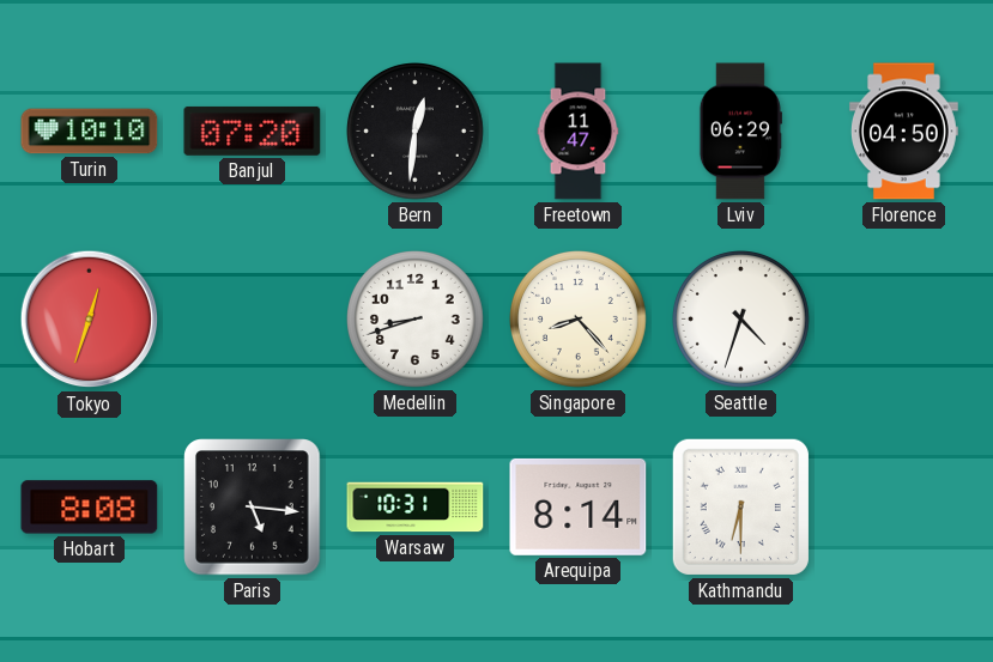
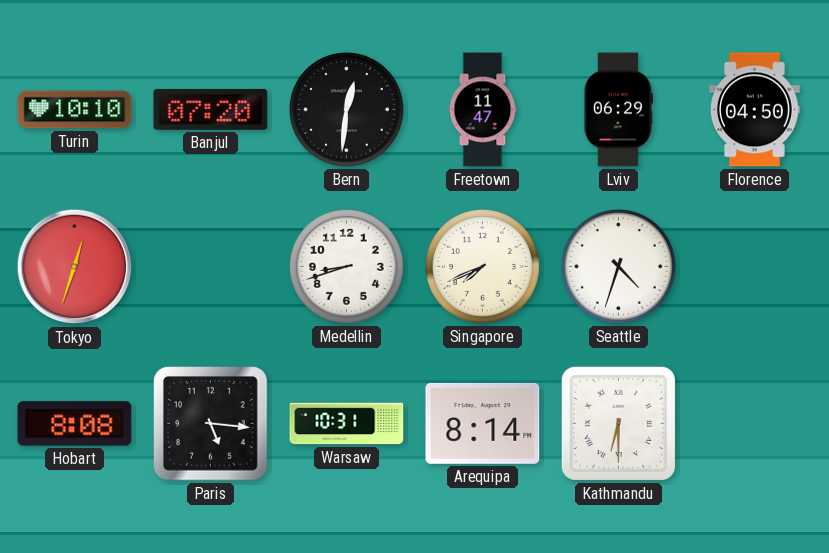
Singapore: 8:23 -> 7:41 (483, 267)
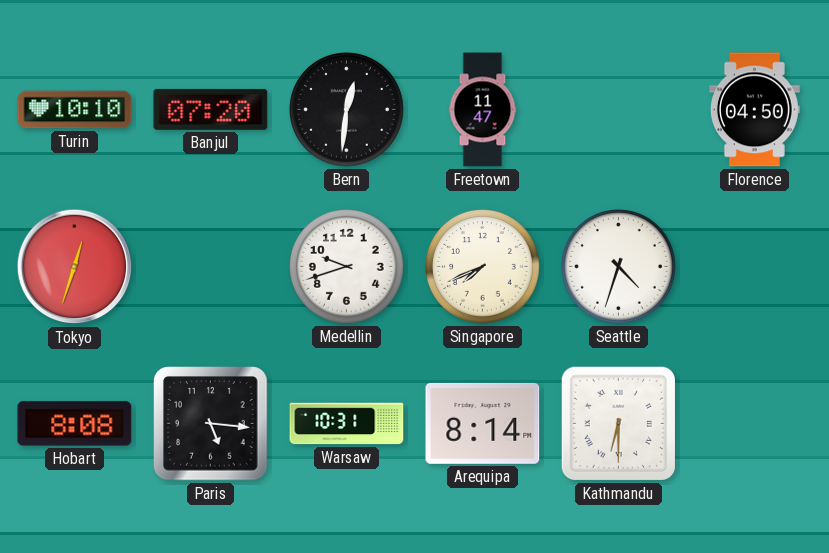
Lviv: 06:29 -> none (618, 110)
Medellin: 8:42 -> 9:42 (347, 267)
